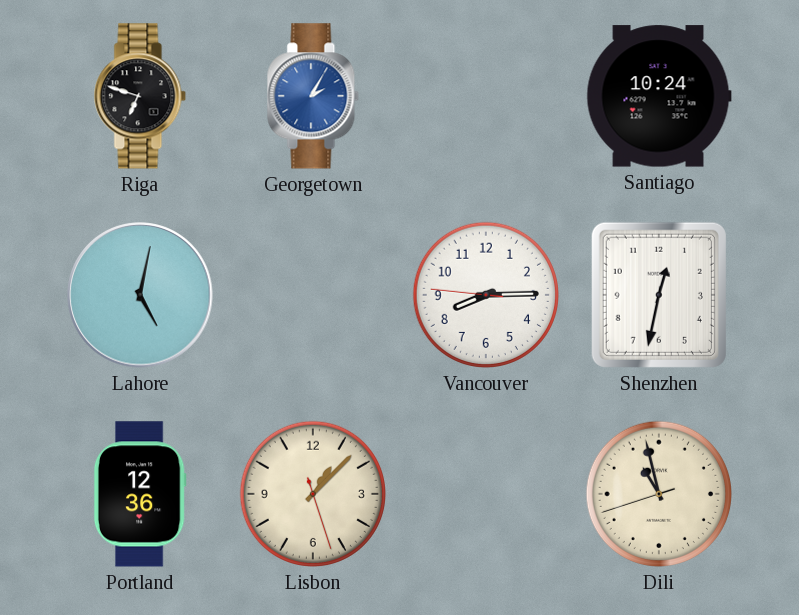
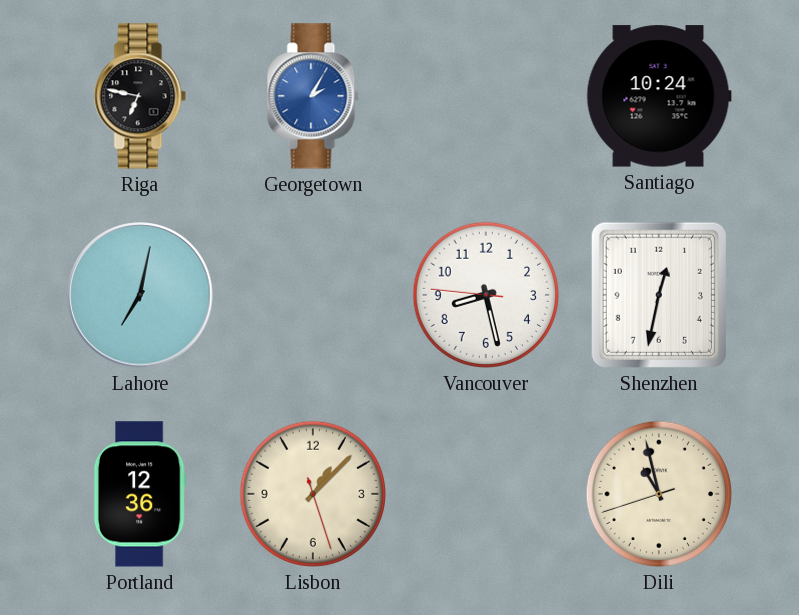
Riga: 6:48 -> 6:47 (140, 96)
Lahore: 5:02 -> 7:02 (140, 295)
Vancouver: 8:14 -> 8:27 (486, 295)
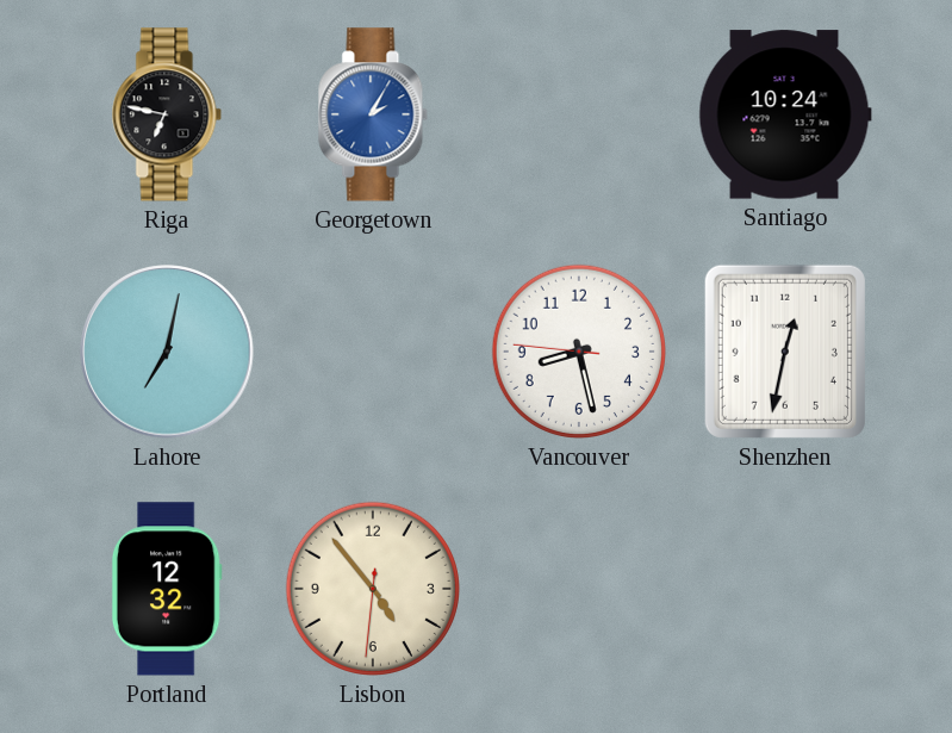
Portland: 12:36 -> 12:32 (167, 589)
Lisbon: 1:07 -> 4:53 (373, 589)
Dili: 10:57 -> none (659, 494)
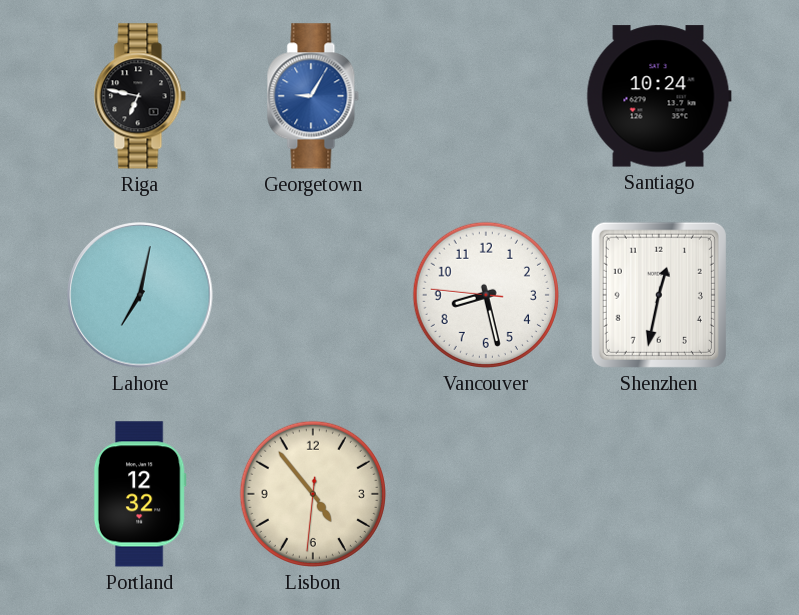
Georgetown: 2:05 -> 9:05 (313, 96)
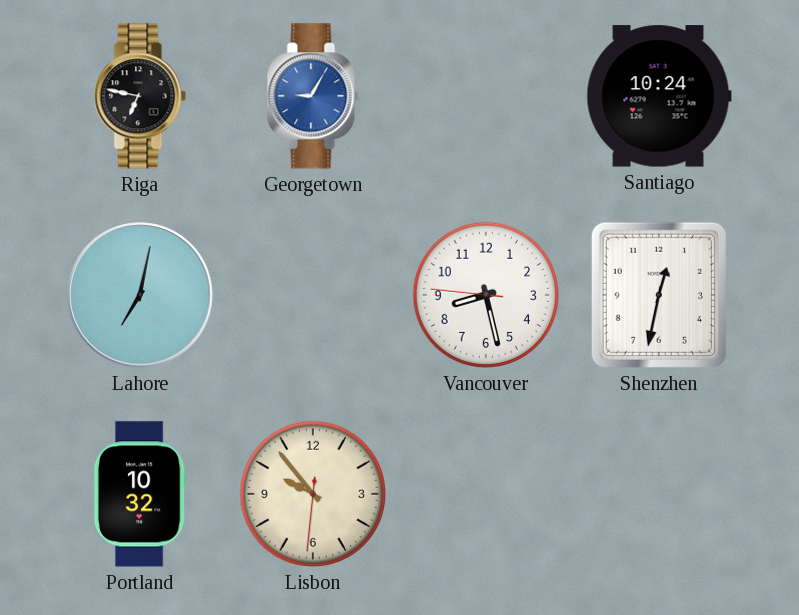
Portland: 12:32 -> 10:32 (140, 494)
Lisbon: 4:53 -> 9:53 (313, 494)
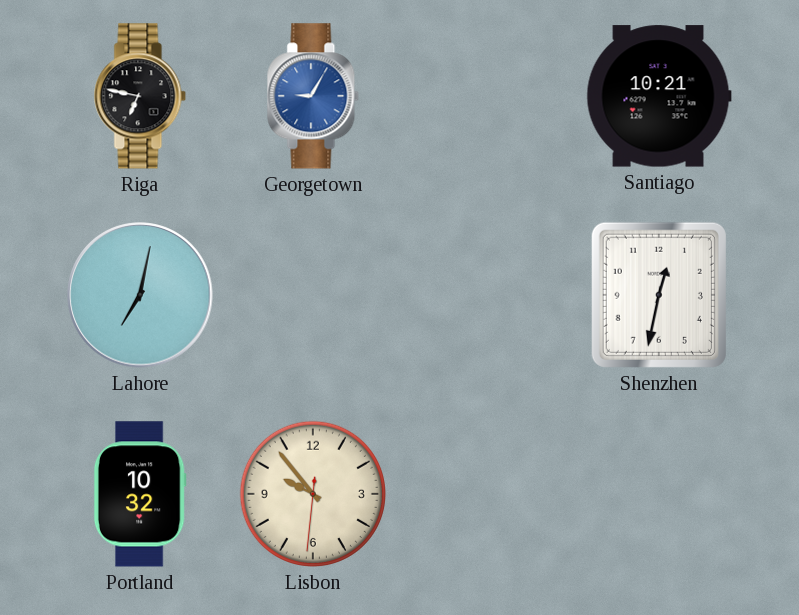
Santiago: 10:24 -> 10:21 (659, 96)
Vancouver: 8:27 -> none (486, 295)
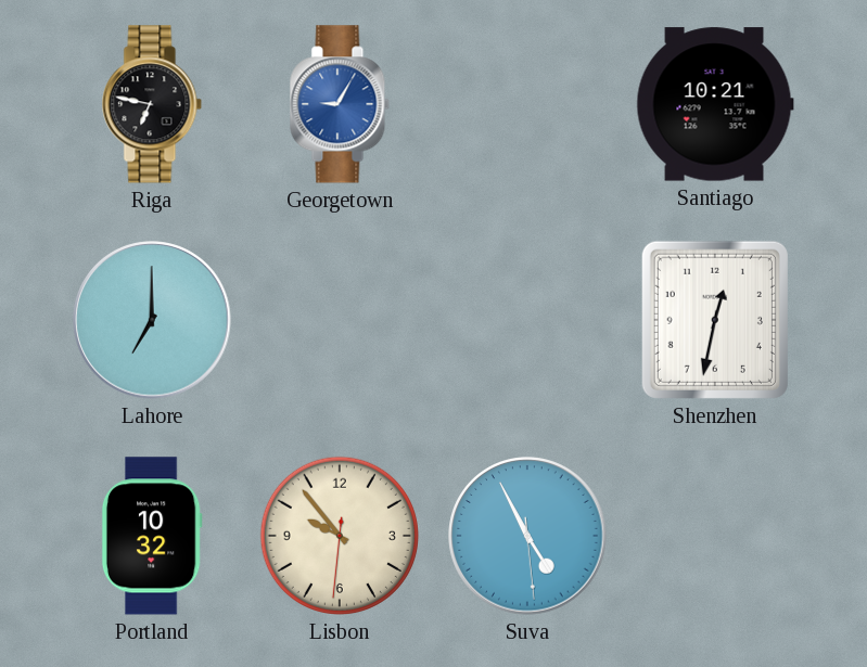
Lahore: 7:02 -> 7:00 (152, 320)
Suva: none -> 4:55 (527, 536)
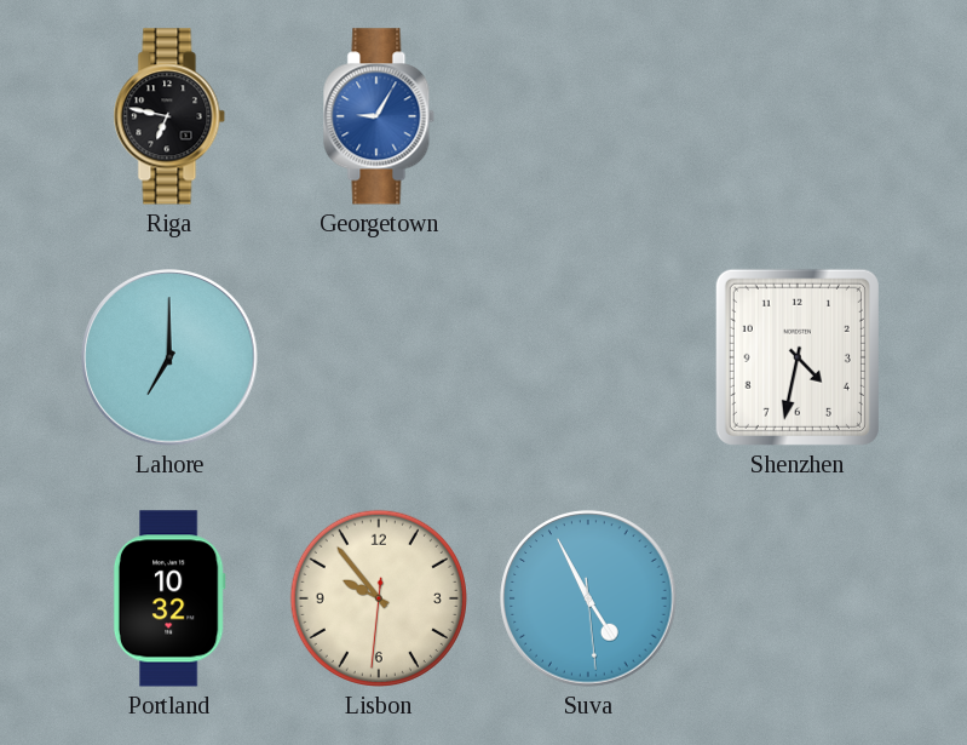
Santiago: 10:21 -> none (715, 104)
Shenzhen: 12:32 -> 4:32 (798, 357)
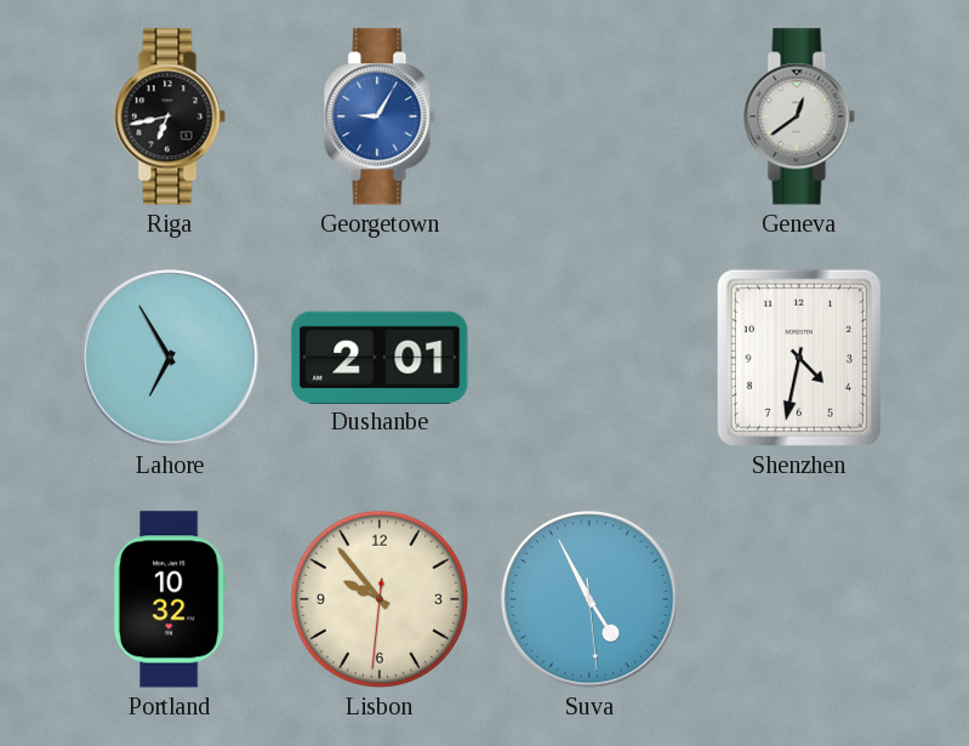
Riga: 6:47 -> 6:43 (170, 116)
Geneva: none -> 12:39 (799, 116)
Lahore: 7:00 -> 6:55 (170, 358)
Dushanbe: none -> 2:01 (380, 357)
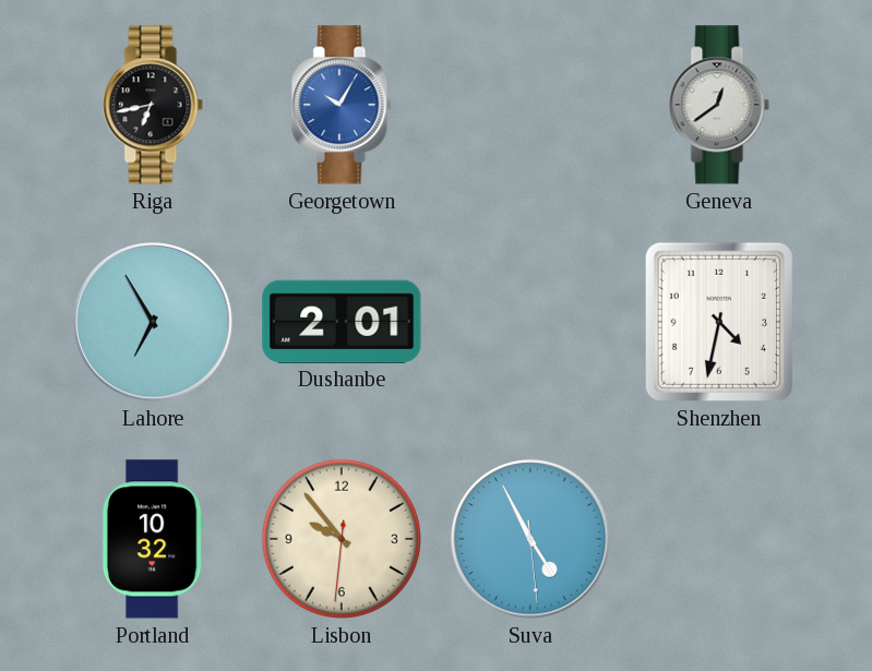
Georgetown: 9:05 -> 10:05 (342, 105)
